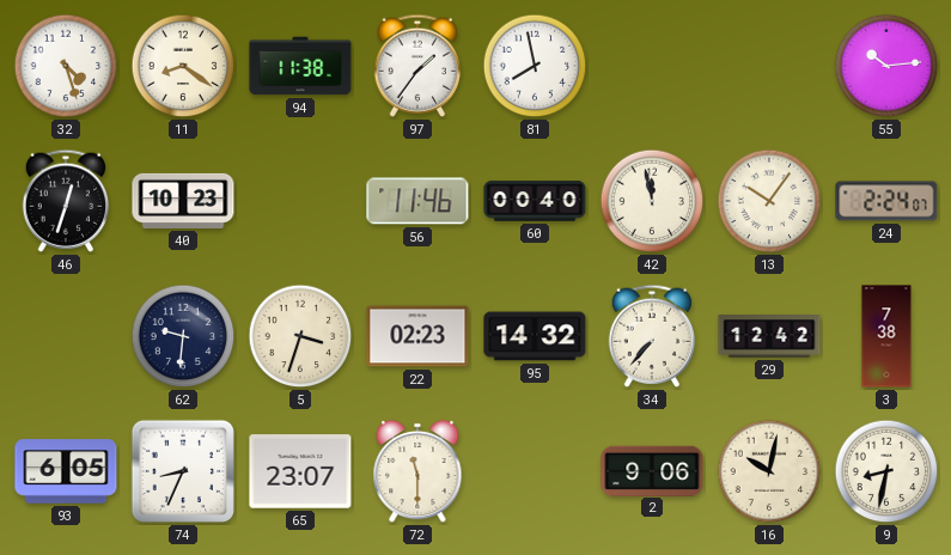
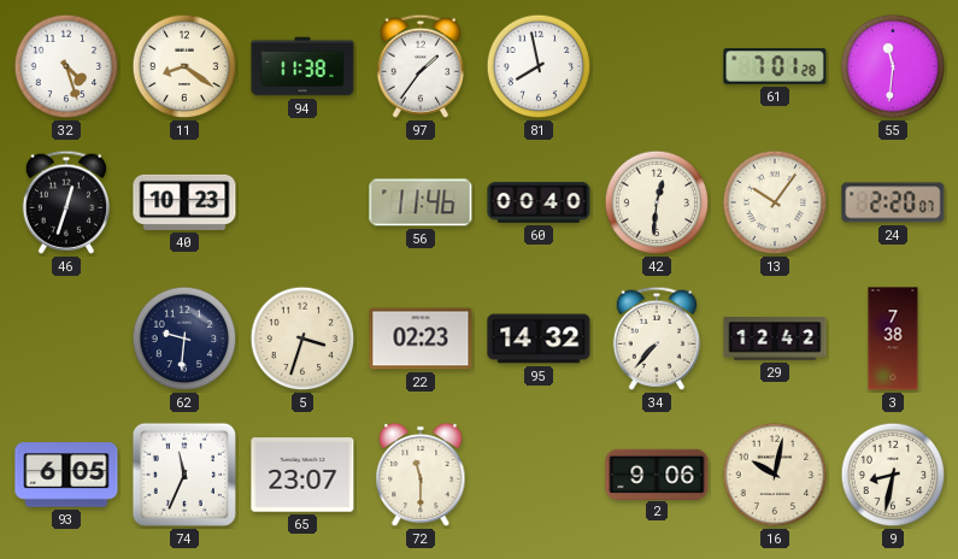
61: none -> 7:01 (775, 66)
55: 10:14 -> 11:31 (893, 66)
42: 11:58 -> 12:31 (657, 202)
24: 2:24 -> 2:20 (893, 202)
74: 8:34 -> 11:34 (184, 475)
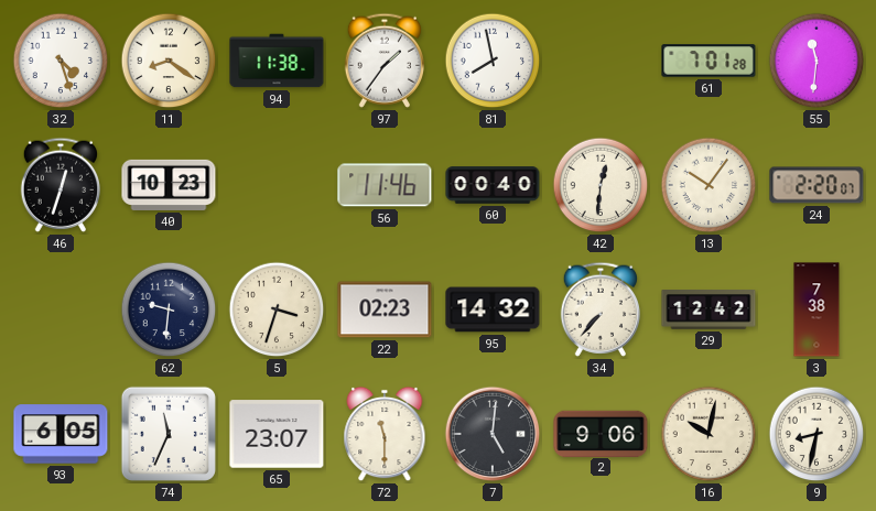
7: none -> 5:01 (493, 434)
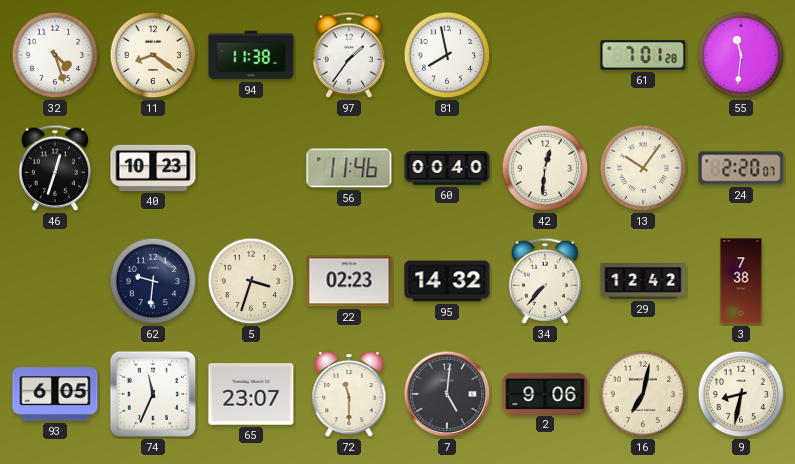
16: 10:02 -> 7:02 (643, 394)
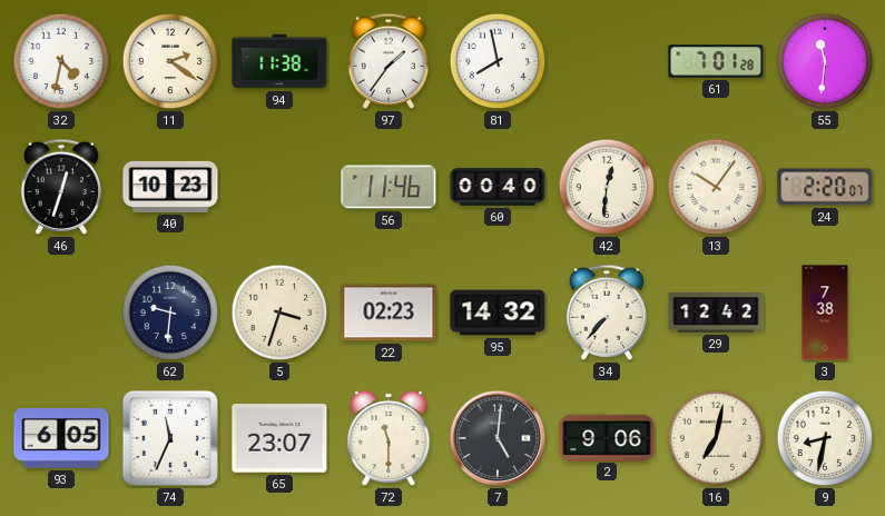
32: 4:27 -> 4:32 (61, 61)
11: 8:21 -> 2:21 (170, 61)
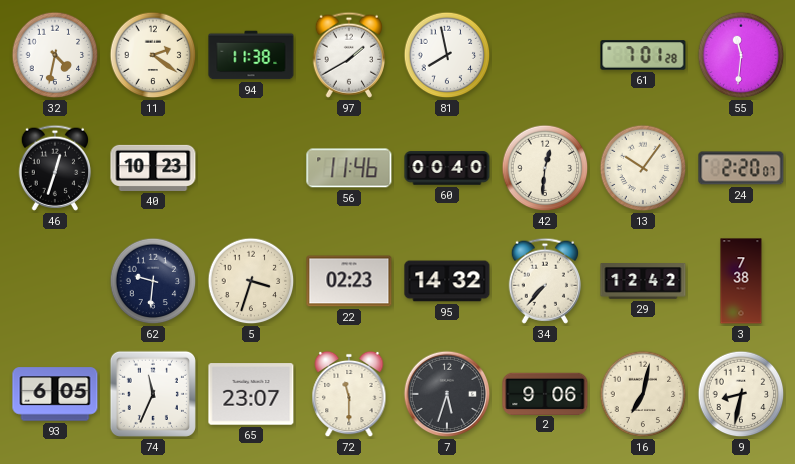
97: 1:36 -> 1:40 (348, 55)
7: 5:01 -> 5:33 (447, 394)
